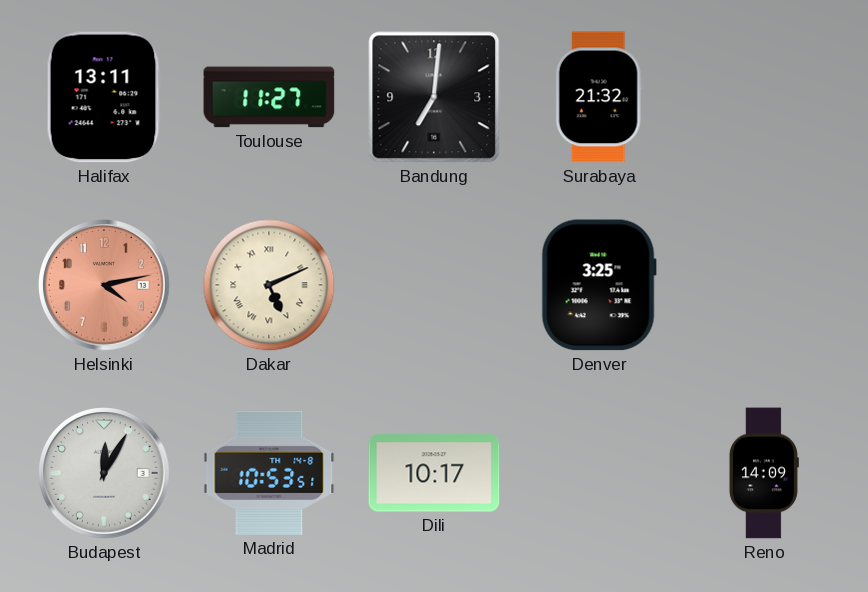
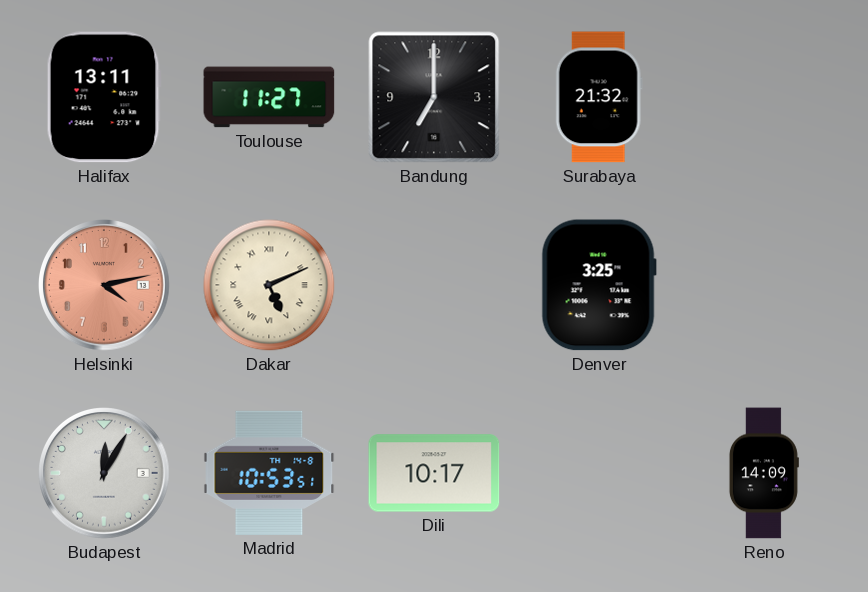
Bandung: 7:01 -> 7:00 (434, 97)
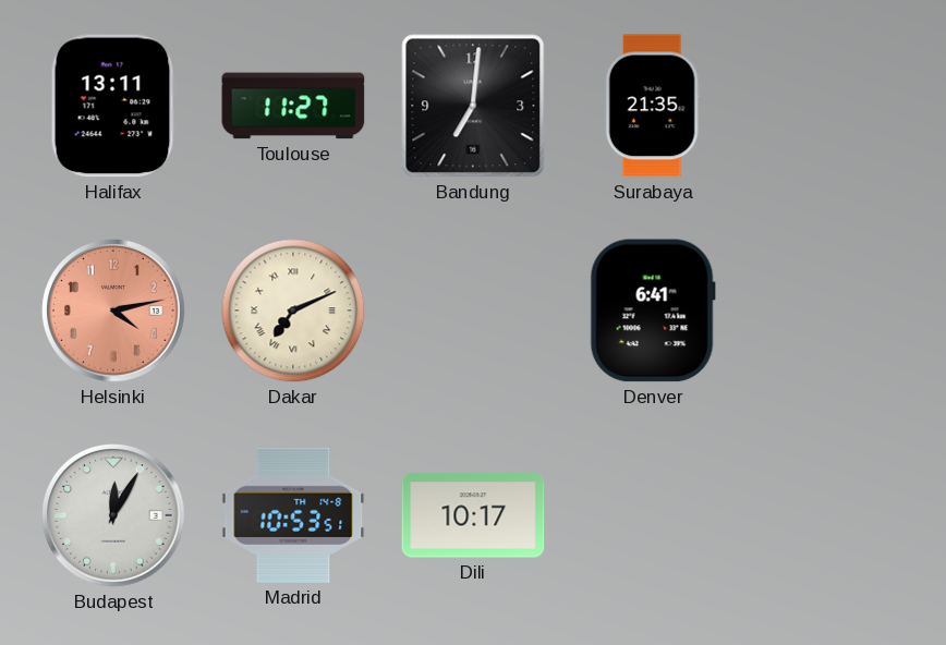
Bandung: 7:00 -> 7:01 (473, 106)
Surabaya: 21:32 -> 21:35 (653, 106)
Dakar: 5:11 -> 7:11 (293, 311)
Denver: 3:25 -> 6:41 (653, 311)
Reno: 14:09 -> none (764, 473)
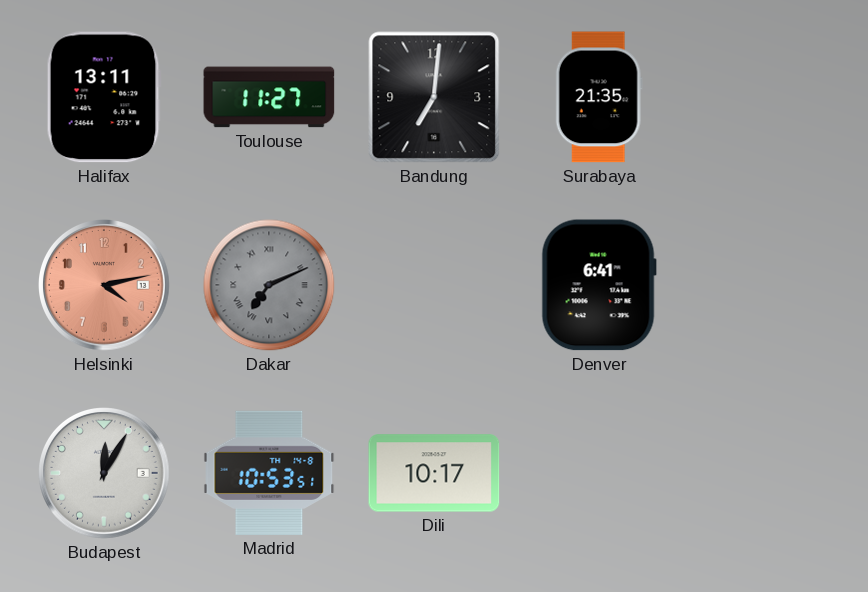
Dakar dial: cream -> grey (269, 285)
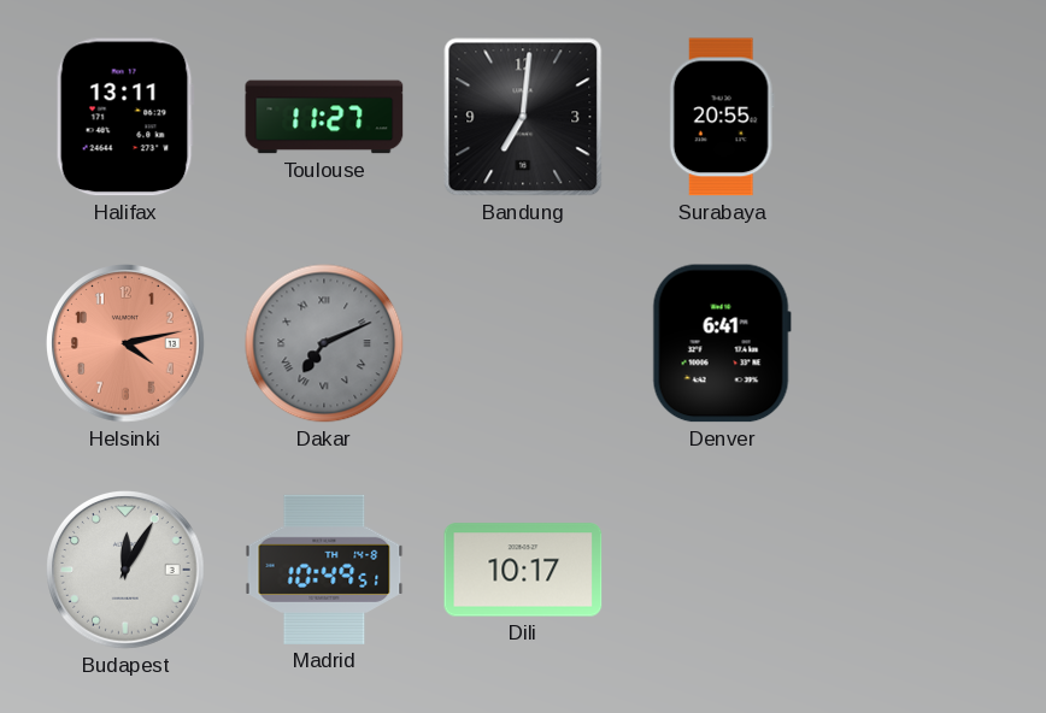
Surabaya: 21:35 -> 20:55 (722, 117)
Madrid: 10:53 -> 10:49 (324, 570)
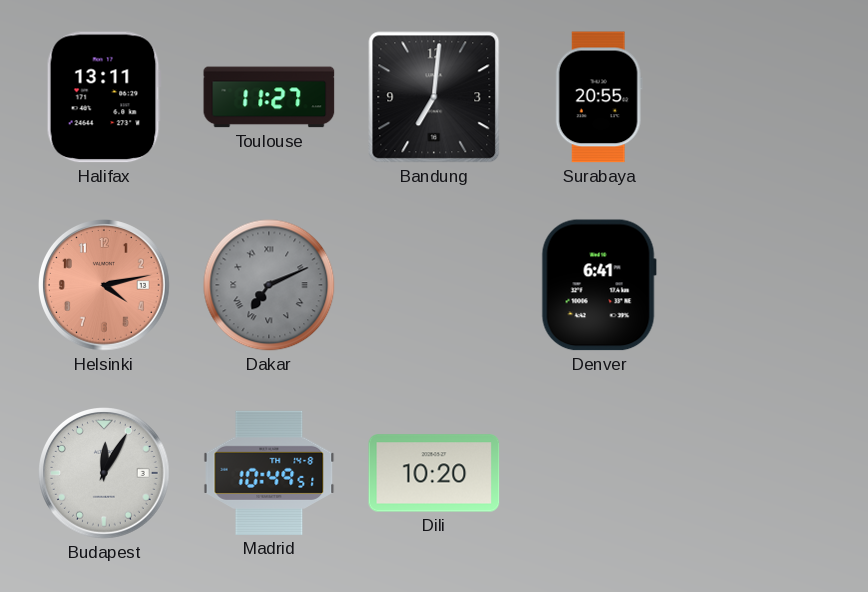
Dili: 10:17 -> 10:20 (434, 473)
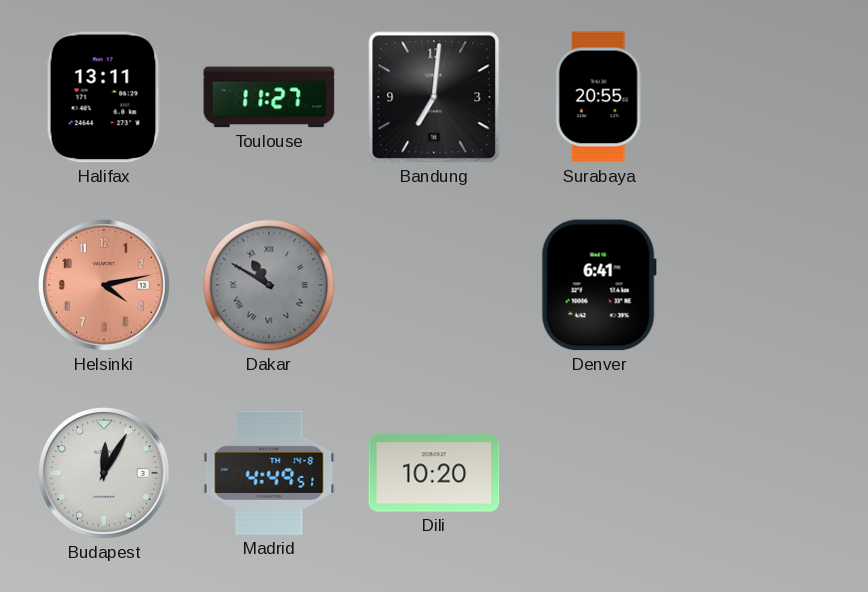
Dakar: 7:11 -> 10:50 (269, 285)
Madrid: 10:49 -> 4:49 (269, 473)
